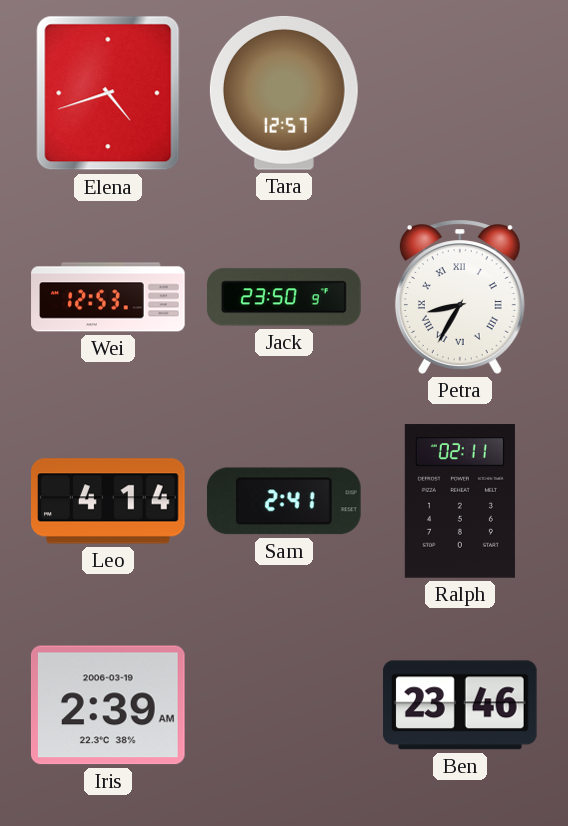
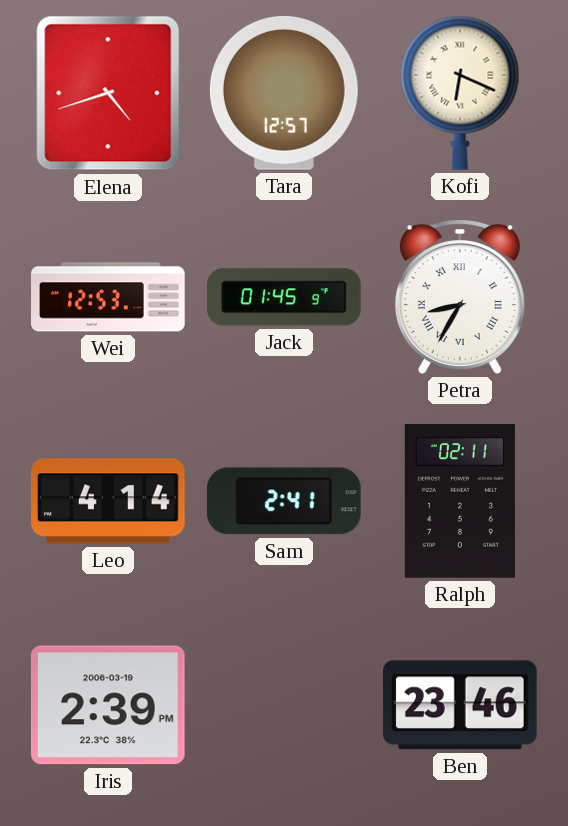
Kofi: none -> 6:19 (460, 93)
Jack: 23:50 -> 01:45 (284, 297)
Iris: 2:39 AM -> 2:39 PM (108, 705)
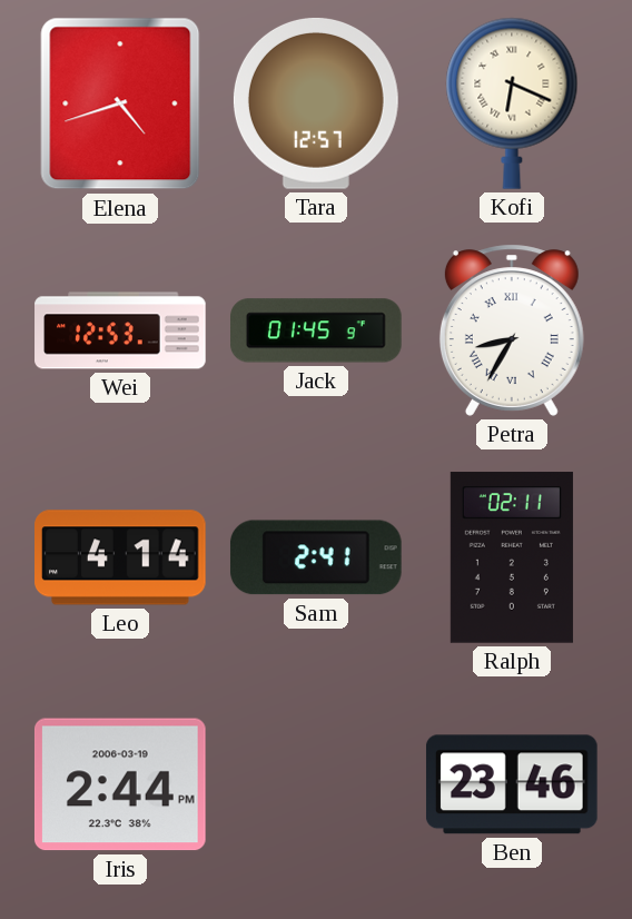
Iris: 2:39 -> 2:44 (120, 784)
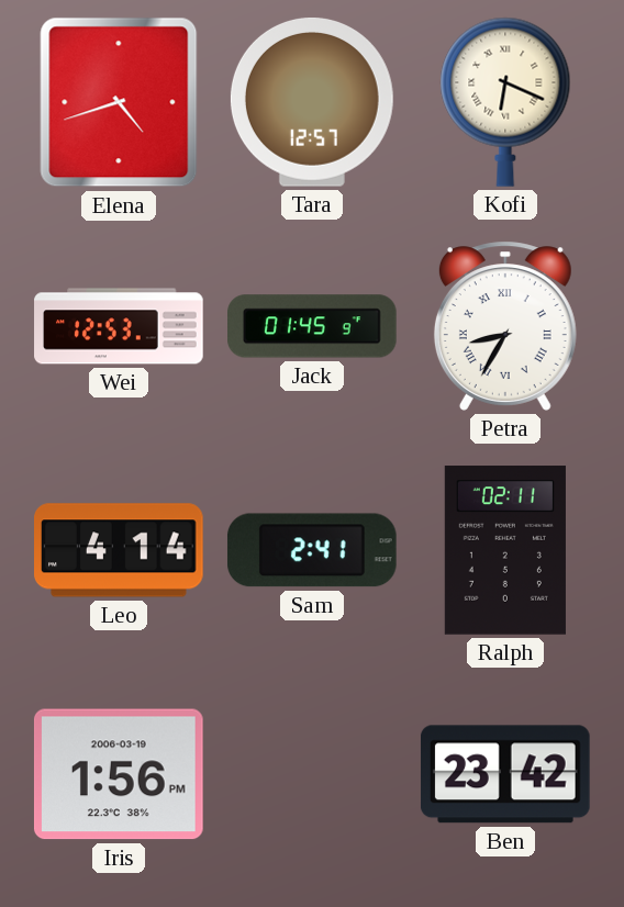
Iris: 2:44 -> 1:56 (119, 774)
Ben: 23:46 -> 23:42 (505, 774)
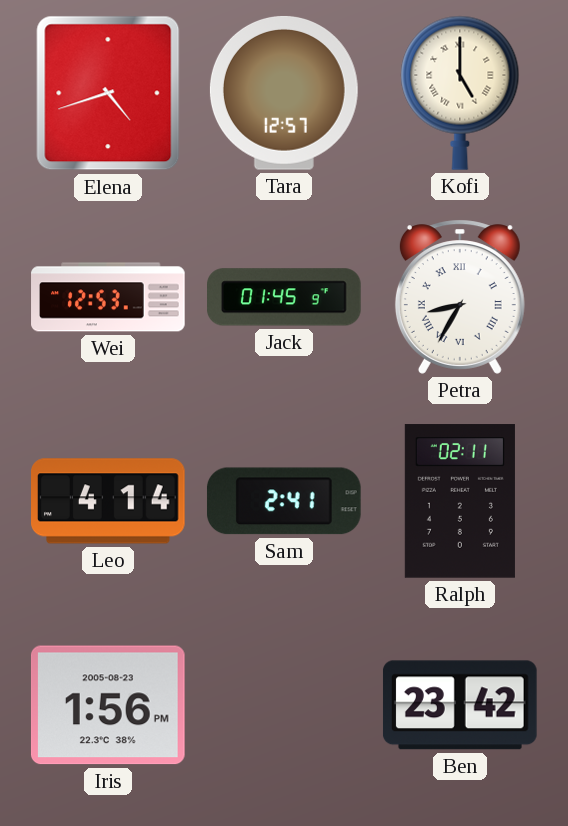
Kofi: 6:19 -> 5:00 (460, 93)
Iris date: 2006-03-19 -> 2005-08-23 (108, 705)
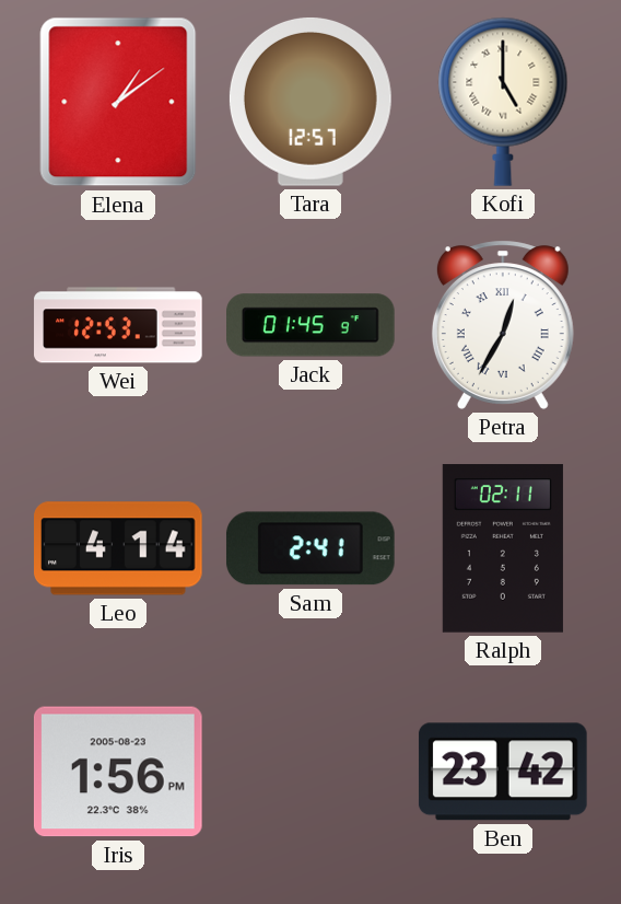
Elena: 4:42 -> 1:09 (118, 102)
Petra: 8:35 -> 12:35 (503, 325)
